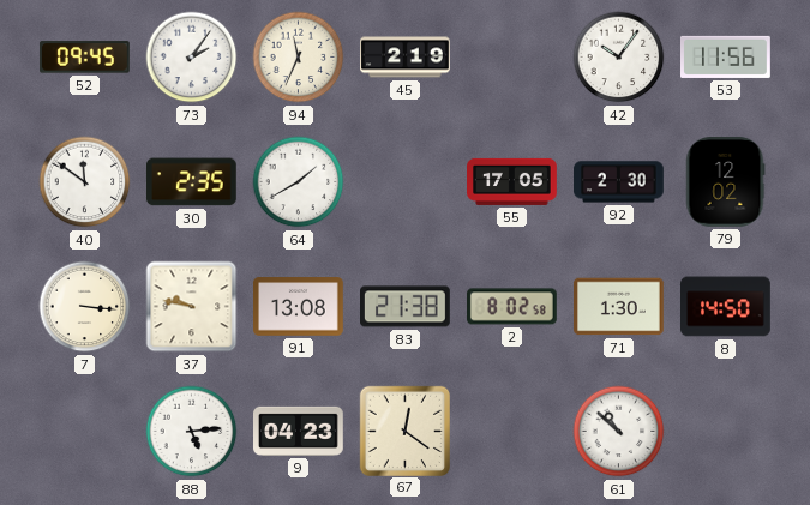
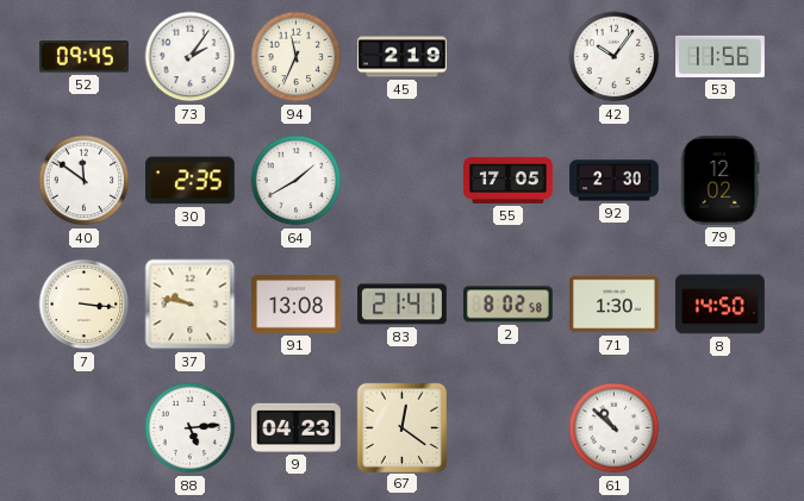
83: 21:38 -> 21:41 (403, 305)
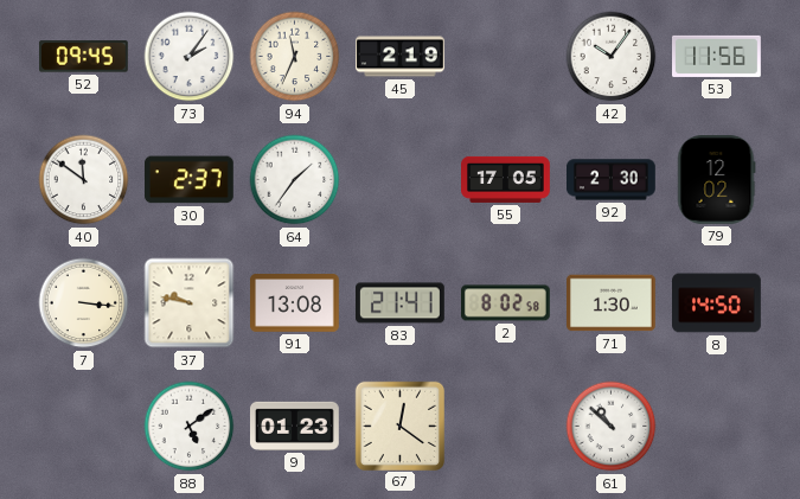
30: 2:35 -> 2:37 (188, 180)
64: 1:40 -> 1:36 (295, 180)
88: 5:14 -> 5:09 (190, 427)
9: 04:23 -> 01:23 (295, 426)
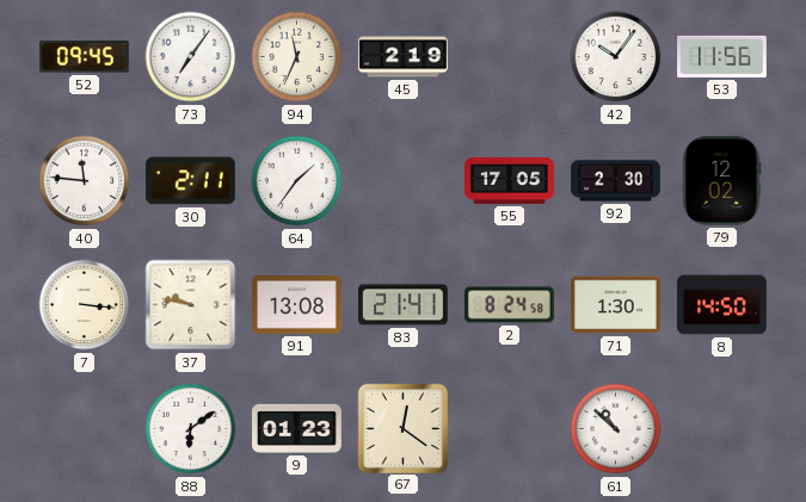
73: 2:06 -> 7:06 (191, 57)
40: 11:51 -> 11:46 (85, 181)
30: 2:37 -> 2:11 (190, 181)
2: 8:02 -> 8:24 (510, 305)
88: 5:09 -> 6:09 (191, 429)
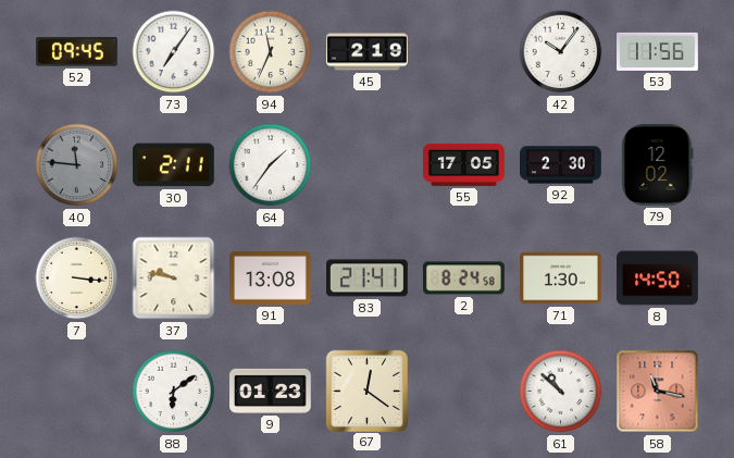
40 dial: white -> grey (77, 165)
58: none -> 11:17 (658, 392)
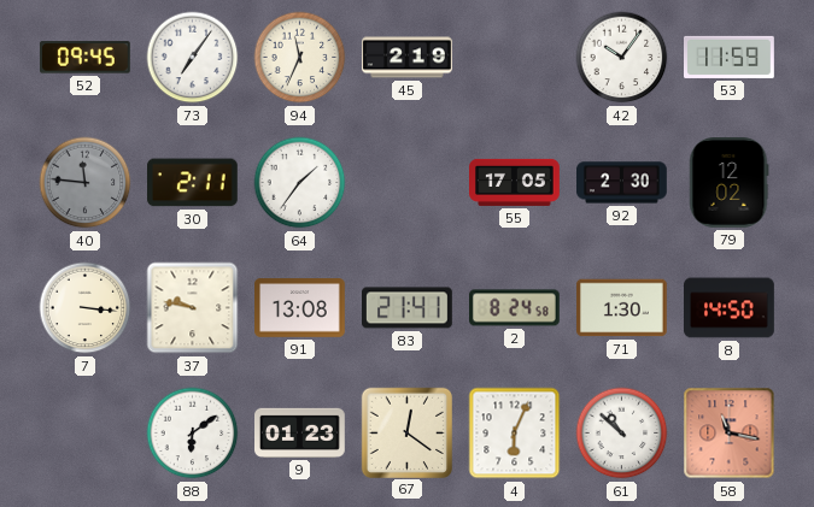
53: 11:56 -> 11:59 (730, 57)
4: none -> 6:04 (515, 434)
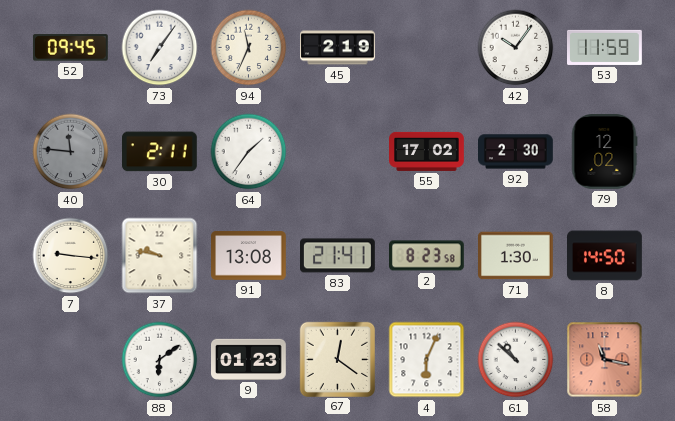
55: 17:05 -> 17:02 (427, 151)
7: 3:16 -> 9:16 (71, 256)
2: 8:24 -> 8:23 (427, 256)
